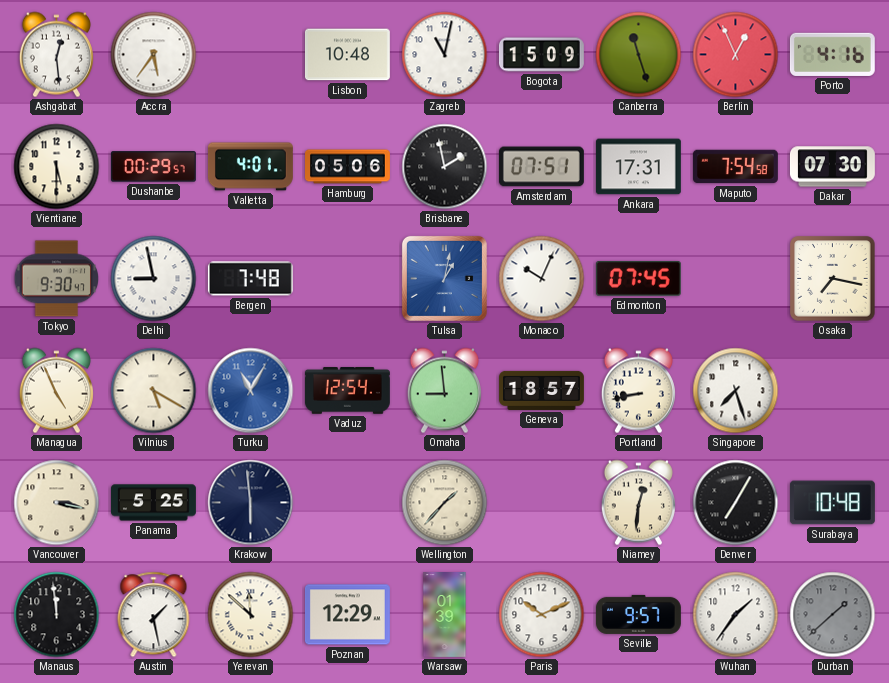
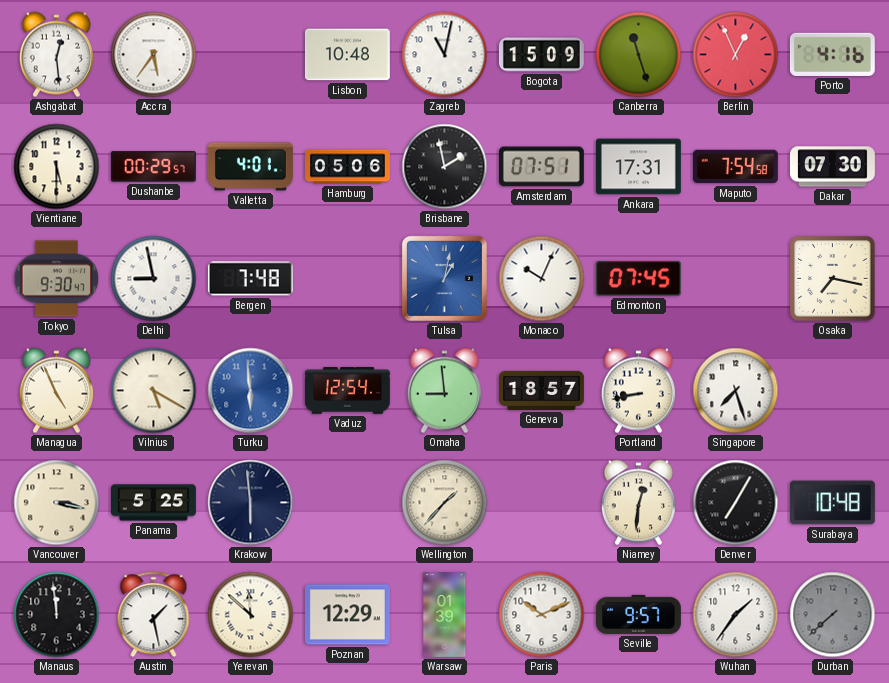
Turku: 11:05 -> 5:59 (251, 391)
Durban: 1:38 -> 7:38 (833, 615)
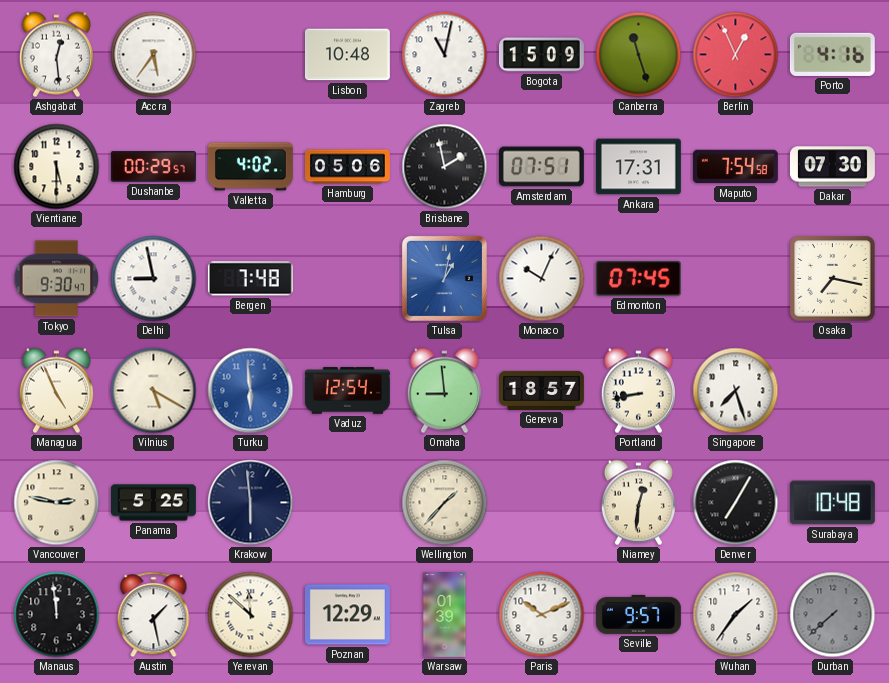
Valletta: 4:01 -> 4:02 (250, 167)
Vancouver: 3:17 -> 2:47 (57, 503)
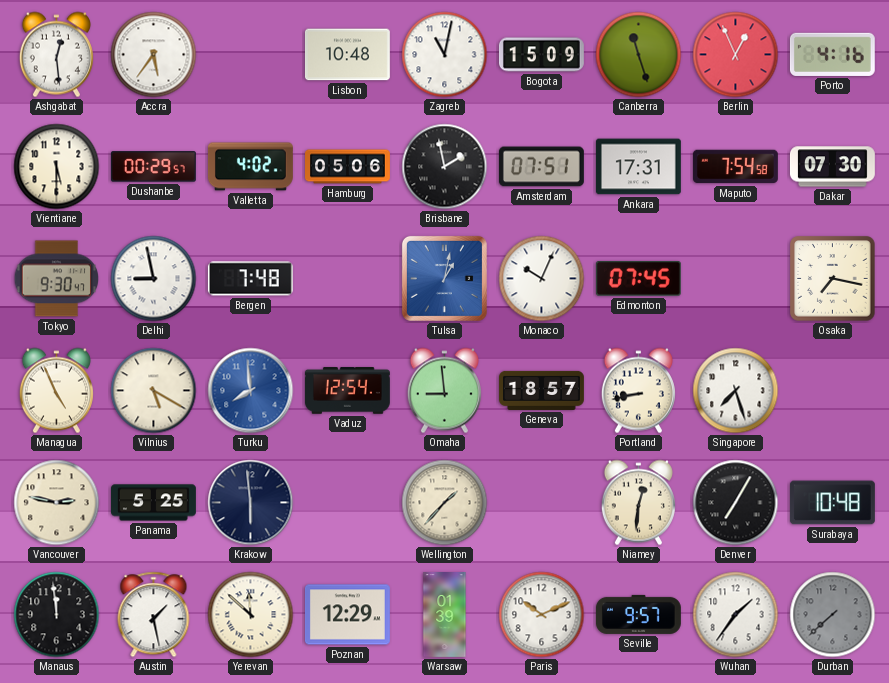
Turku: 5:59 -> 7:59 (251, 391)
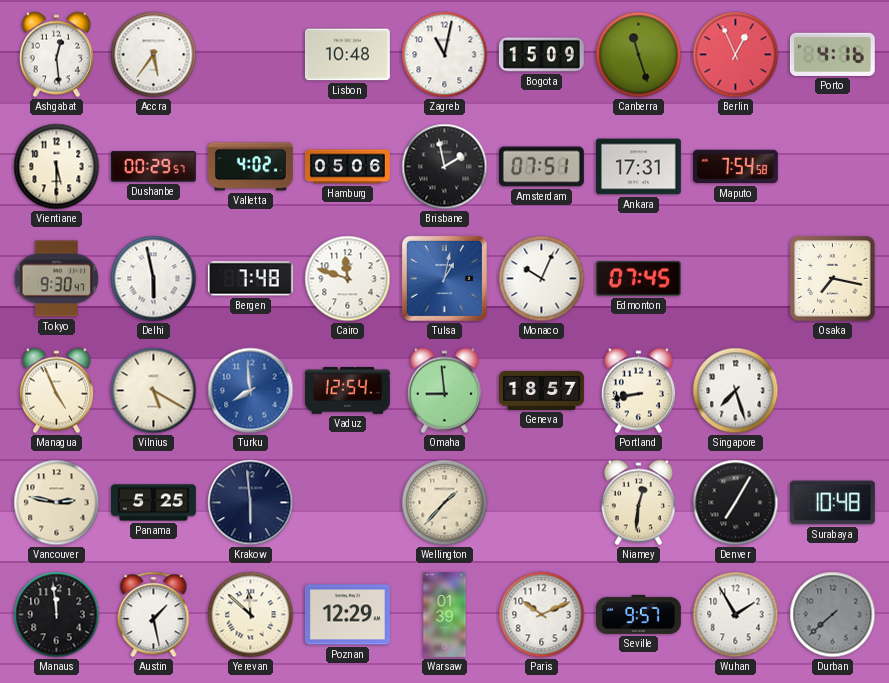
Dakar: 07:30 -> none (832, 167)
Delhi: 8:58 -> 5:58 (154, 279)
Cairo: none -> 11:48 (348, 279)
Wuhan: 1:36 -> 1:55 (736, 615)
